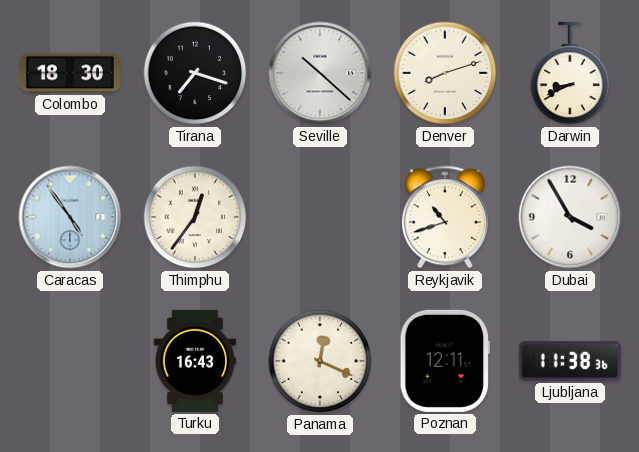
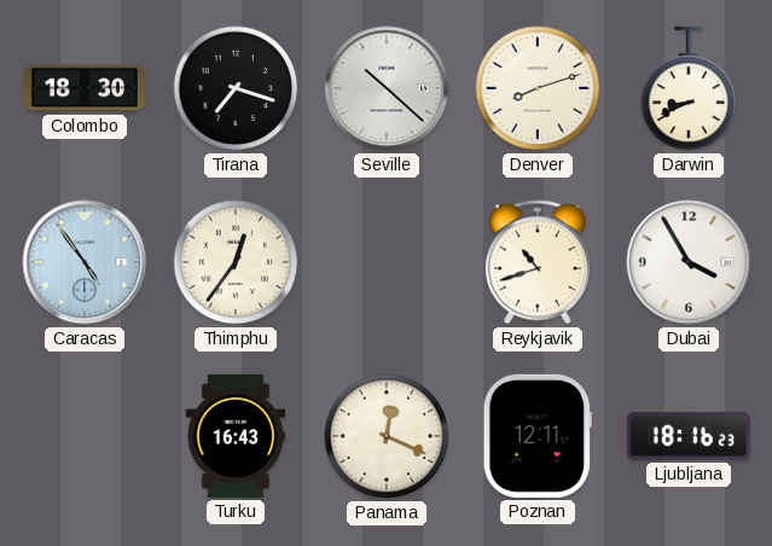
Ljubljana: 11:38 -> 18:16 (689, 436)
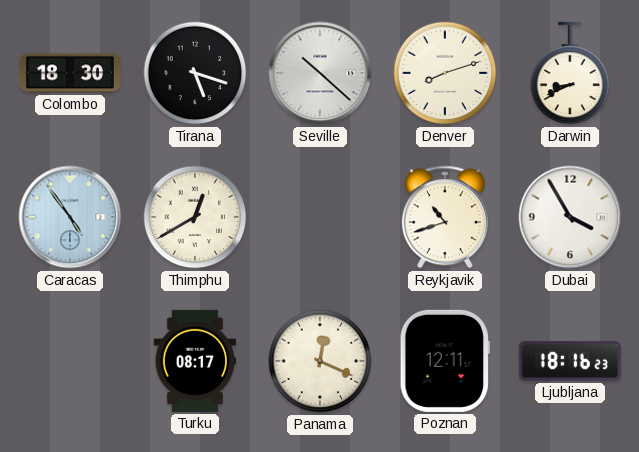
Tirana: 7:18 -> 5:18 (195, 73)
Thimphu: 12:36 -> 12:40 (195, 217)
Turku: 16:43 -> 08:17 (195, 361)
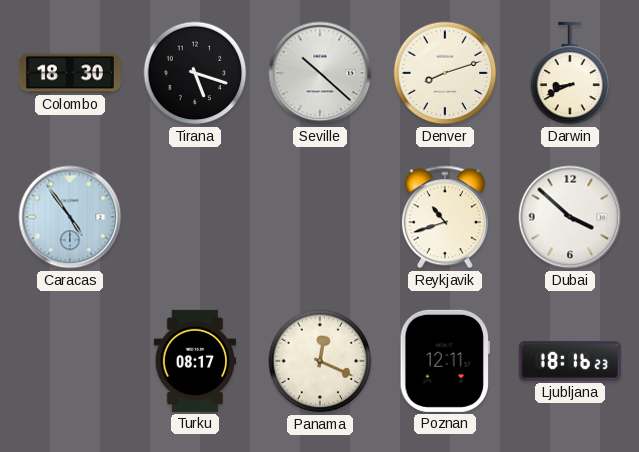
Thimphu: 12:40 -> none (195, 217)
Dubai: 3:55 -> 3:52 (570, 217)
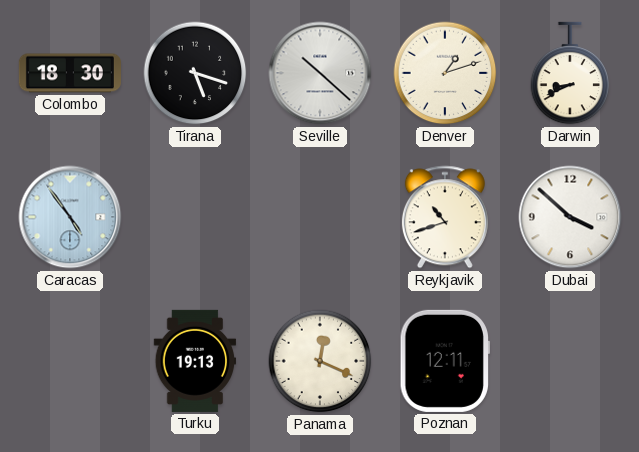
Denver: 8:12 -> 1:12 (445, 73)
Turku: 08:17 -> 19:13 (195, 361)
Ljubljana: 18:16 -> none (570, 361)
